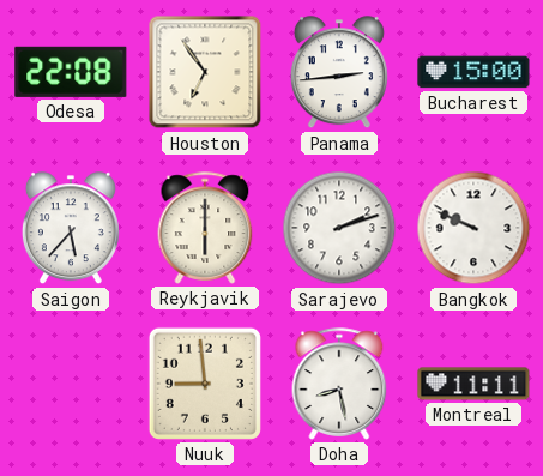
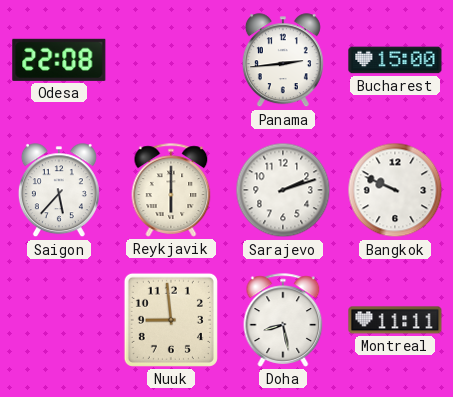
Houston: 6:54 -> none (205, 72)
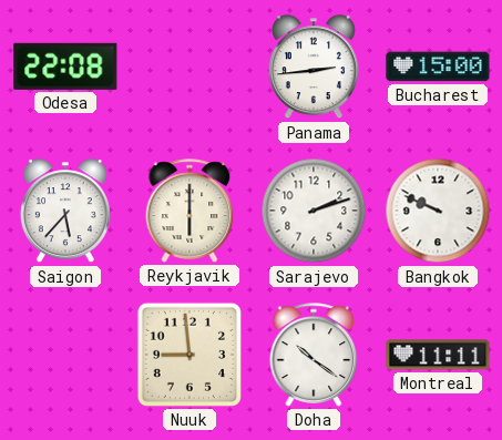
Doha: 8:28 -> 10:21 (314, 355)
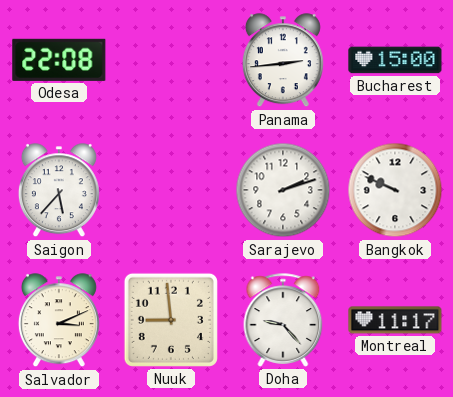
Reykjavik: 6:00 -> none (189, 211)
Salvador: none -> 3:11 (59, 321)
Doha: 10:21 -> 9:23 (283, 320)
Montreal: 11:11 -> 11:17 (395, 320)
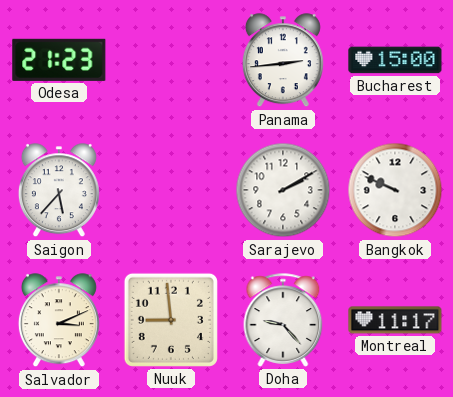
Odesa: 22:08 -> 21:23 (59, 60)
Sarajevo: 2:12 -> 2:10 (283, 190)
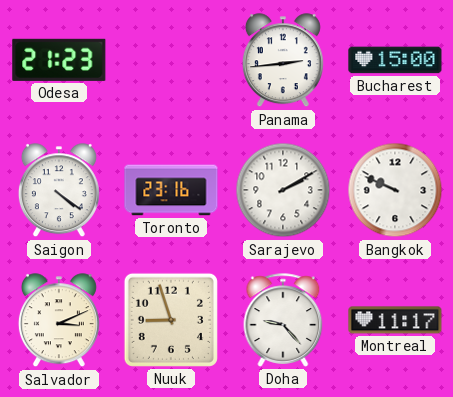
Saigon: 5:37 -> 4:21 (59, 191)
Toronto: none -> 23:16 (171, 190)
Nuuk: 8:59 -> 8:57 (171, 320)
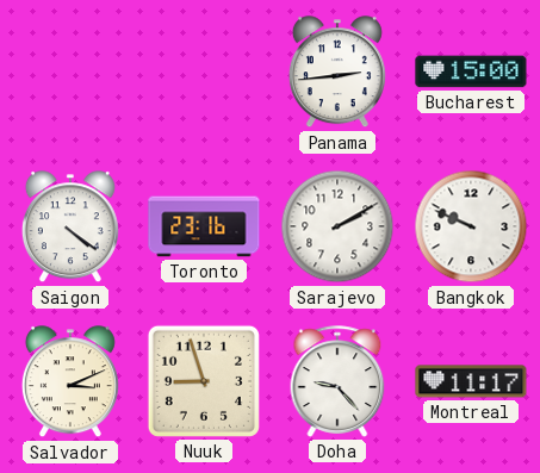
Odesa: 21:23 -> none (59, 60)
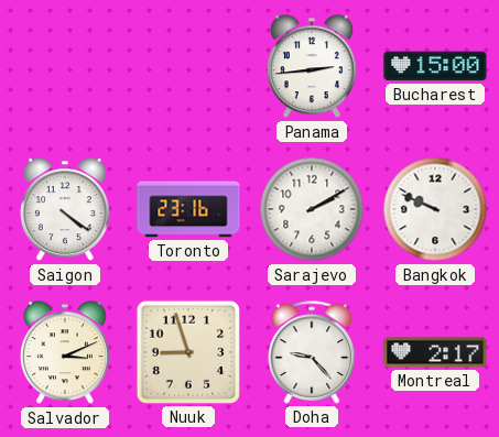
Montreal: 11:17 -> 2:17 (435, 352)
